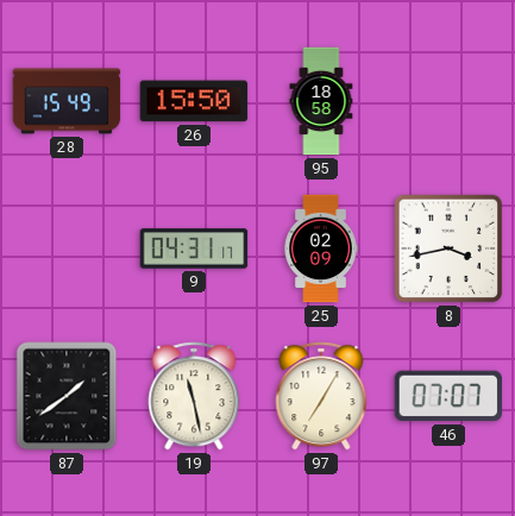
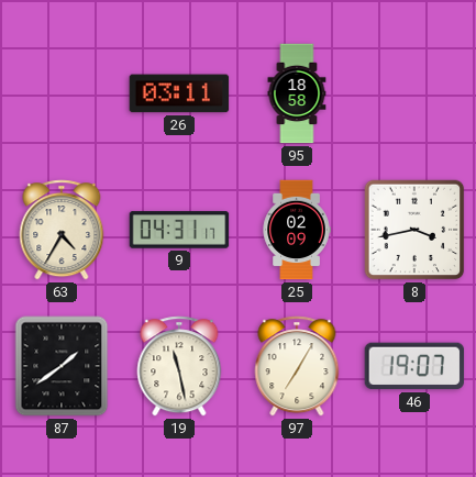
28: 15:49 -> none (67, 101)
26: 15:50 -> 03:11 (179, 93)
63: none -> 4:35 (62, 230)
46: 07:07 -> 19:07 (414, 366)
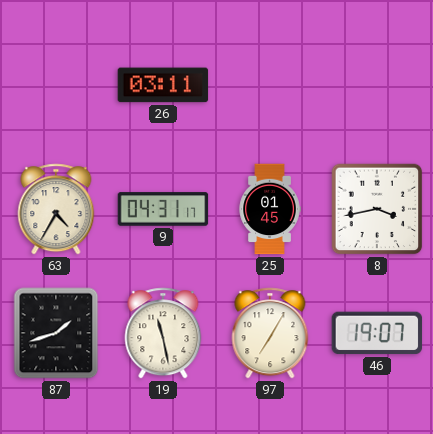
95: 18:58 -> none (297, 93)
25: 02:09 -> 01:45 (270, 209)
87: 1:39 -> 1:42 (56, 333)
